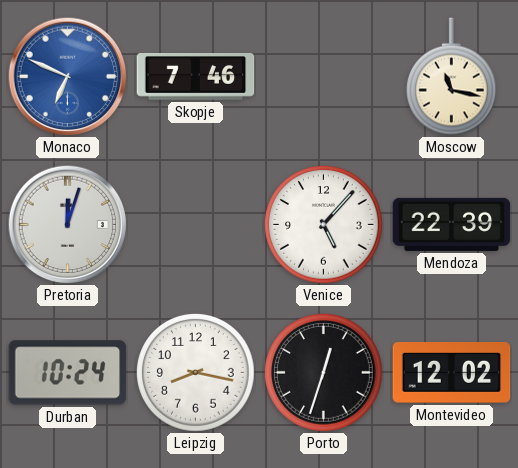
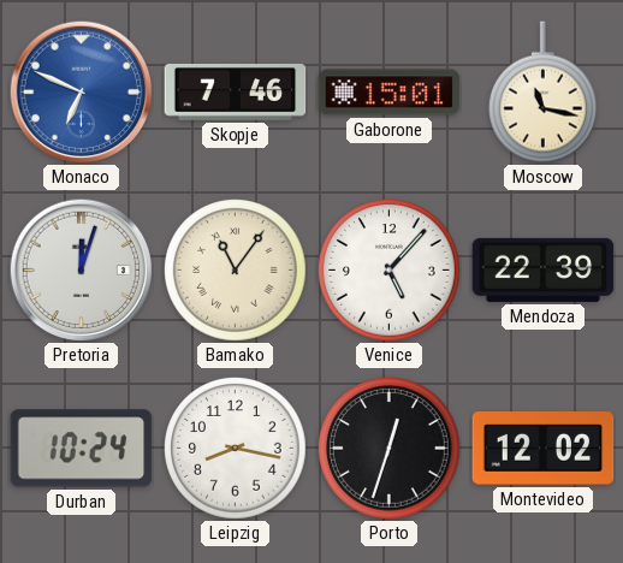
Gaborone: none -> 15:01 (390, 93)
Bamako: none -> 11:06 (236, 271)
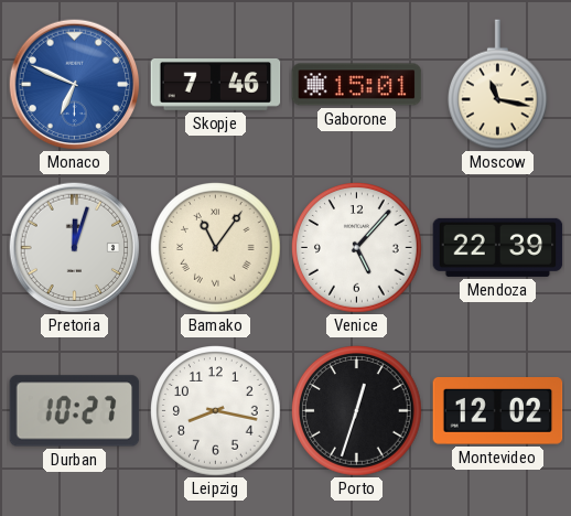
Durban: 10:24 -> 10:27 (75, 411)
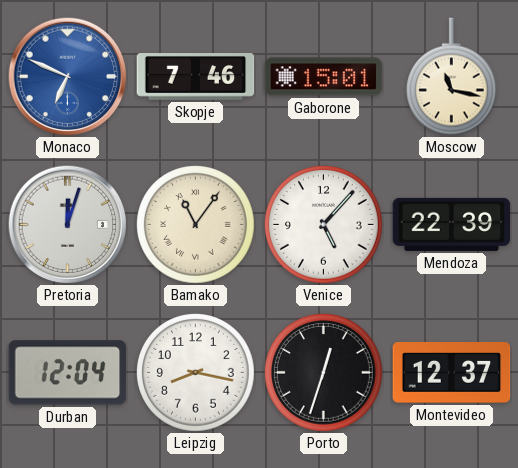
Durban: 10:27 -> 12:04 (68, 373)
Montevideo: 12:02 -> 12:37 (452, 373)
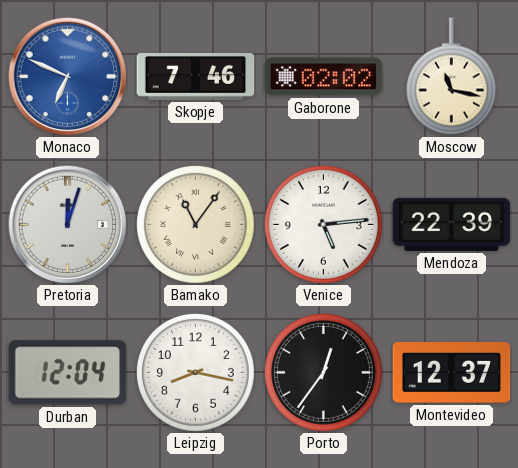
Gaborone: 15:01 -> 02:02 (324, 77)
Venice: 5:07 -> 5:14 (324, 225)
Porto: 12:33 -> 12:36 (324, 373)
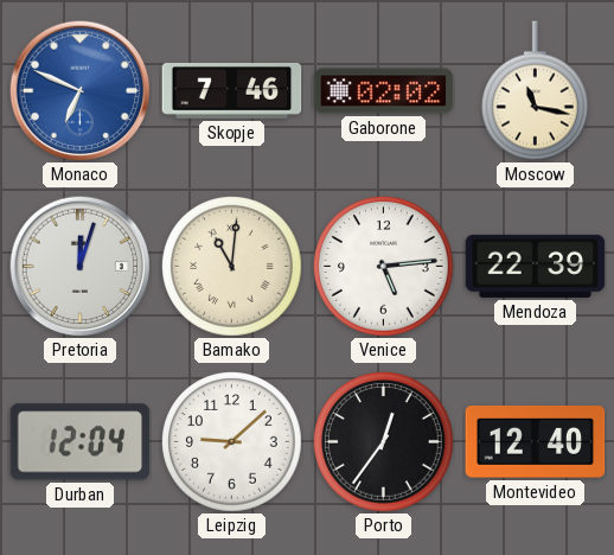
Bamako: 11:06 -> 11:01 (232, 267)
Leipzig: 8:17 -> 9:08 (232, 442)
Montevideo: 12:37 -> 12:40 (536, 442)
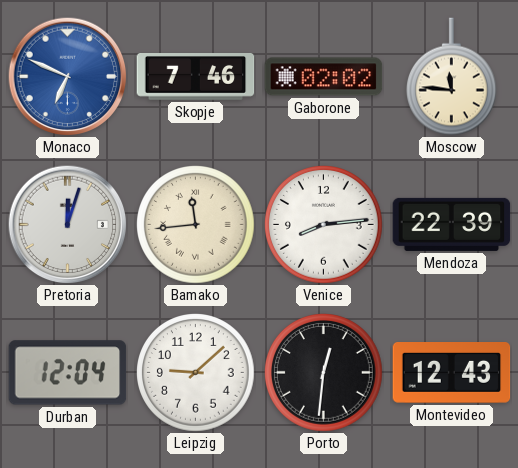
Moscow: 11:17 -> 11:46 (451, 77)
Bamako: 11:01 -> 11:44 (196, 225)
Venice: 5:14 -> 8:14 (324, 225)
Porto: 12:36 -> 12:31 (324, 373)
Montevideo: 12:40 -> 12:43 (452, 373)
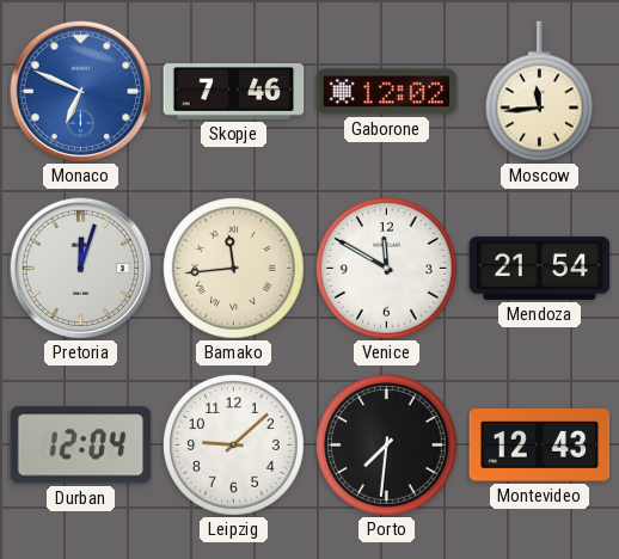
Gaborone: 02:02 -> 12:02 (387, 92)
Moscow: 11:46 -> 11:44 (539, 92)
Venice: 8:14 -> 11:50 (387, 269)
Mendoza: 22:39 -> 21:54 (540, 268)
Porto: 12:31 -> 7:31 (387, 446)
